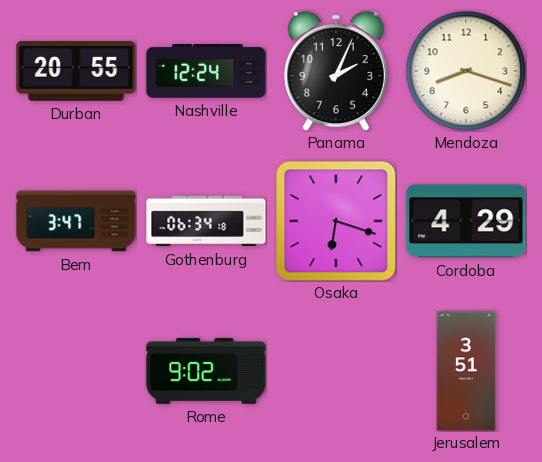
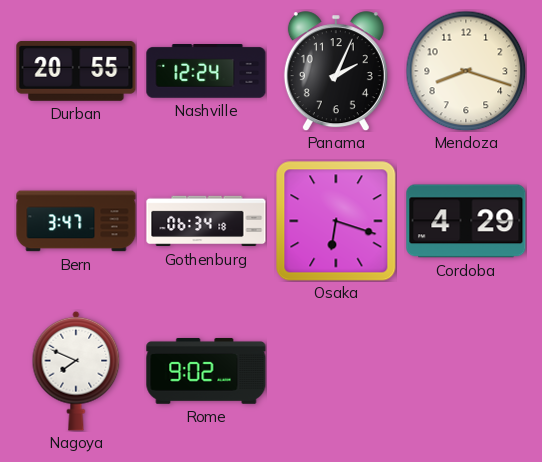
Nagoya: none -> 7:49 (76, 371)
Jerusalem: 3:51 -> none (466, 371)
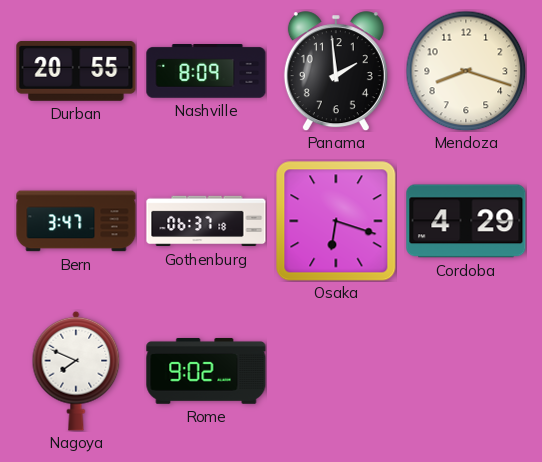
Nashville: 12:24 -> 8:09 (206, 71)
Panama: 2:04 -> 1:59 (336, 71)
Gothenburg: 06:34 -> 06:37 (206, 221)
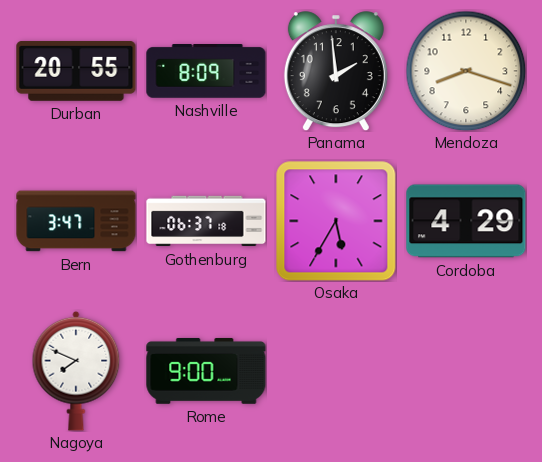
Osaka: 6:18 -> 5:35 (336, 221)
Rome: 9:02 -> 9:00 (206, 371)
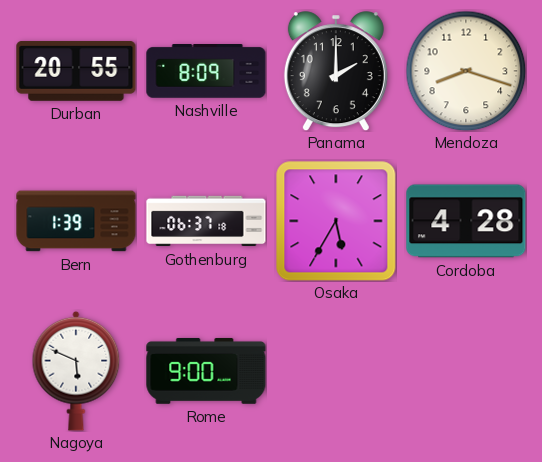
Panama: 1:59 -> 2:00 (336, 71)
Bern: 3:47 -> 1:39 (76, 221)
Cordoba: 4:29 -> 4:28 (466, 221)
Nagoya: 7:49 -> 5:49 (76, 371)
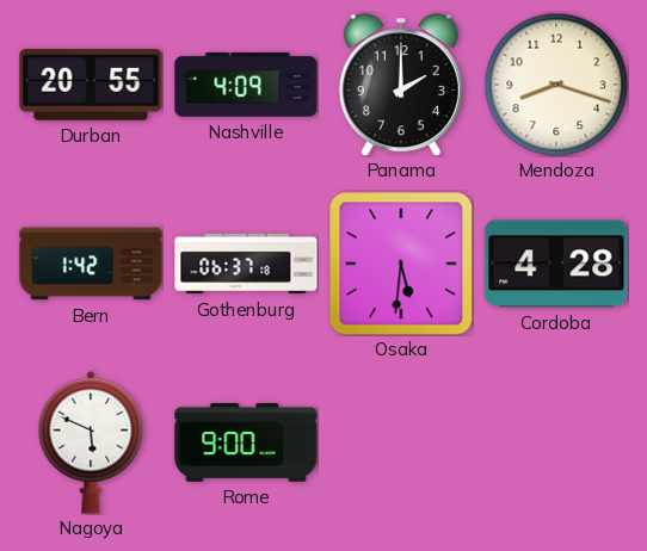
Nashville: 8:09 -> 4:09 (246, 85)
Bern: 1:39 -> 1:42 (91, 264)
Osaka: 5:35 -> 5:31 (401, 264)
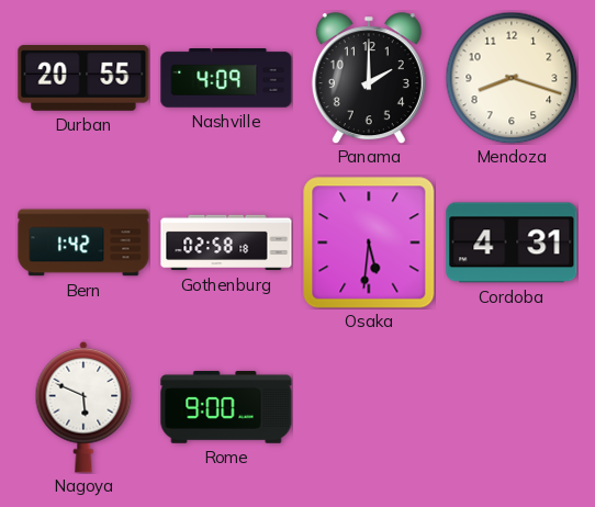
Gothenburg: 06:37 -> 02:58 (226, 243)
Cordoba: 4:28 -> 4:31 (512, 243)
